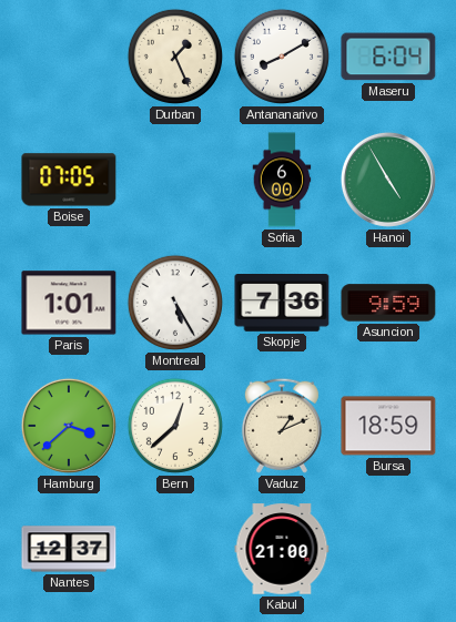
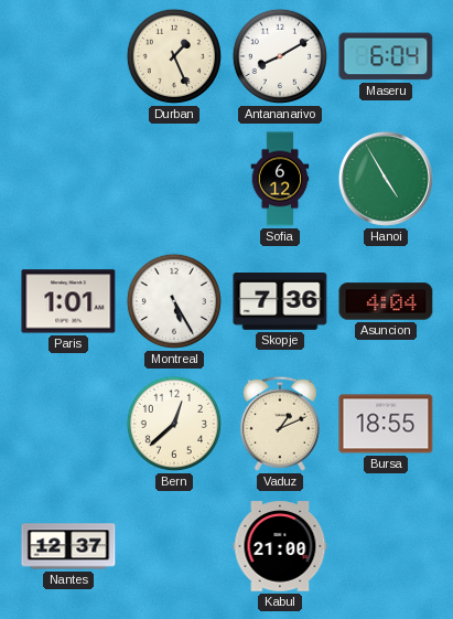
Boise: 07:05 -> none (69, 180)
Sofia: 6:00 -> 6:12 (280, 179)
Asuncion: 9:59 -> 4:04 (386, 301)
Hamburg: 3:38 -> none (69, 426)
Bursa: 18:59 -> 18:55 (386, 424)
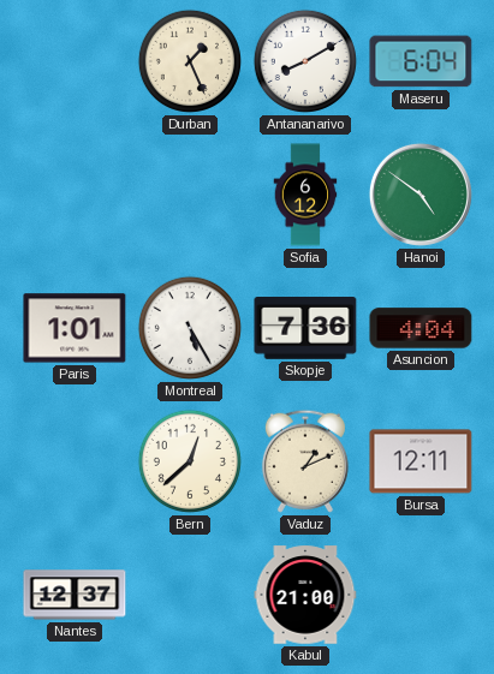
Hanoi: 4:55 -> 4:51 (421, 195)
Bursa: 18:55 -> 12:11 (421, 461)
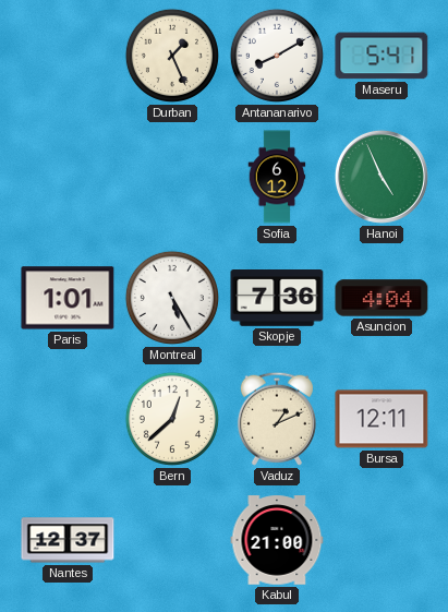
Maseru: 6:04 -> 5:41 (382, 56)
Hanoi: 4:51 -> 4:56 (382, 177)
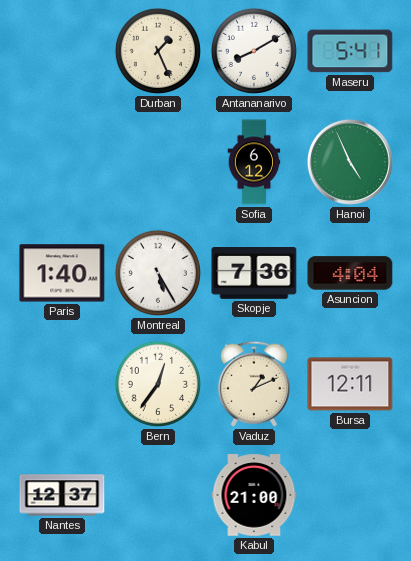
Paris: 1:01 -> 1:40 (62, 273)
Bern: 12:38 -> 12:36 (158, 384)
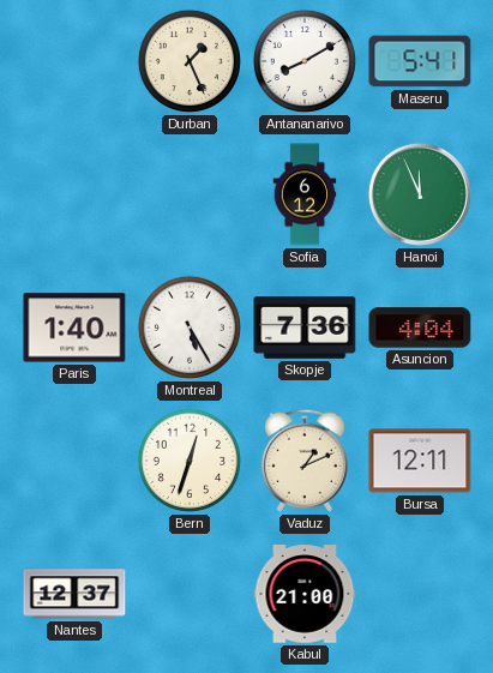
Hanoi: 4:56 -> 11:56 (420, 194)
Bern: 12:36 -> 12:33 (190, 461)
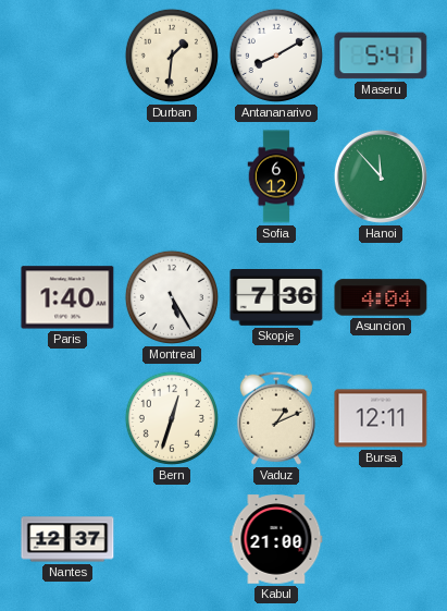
Durban: 1:26 -> 1:31 (172, 56)
Hanoi: 11:56 -> 11:53 (381, 176)
